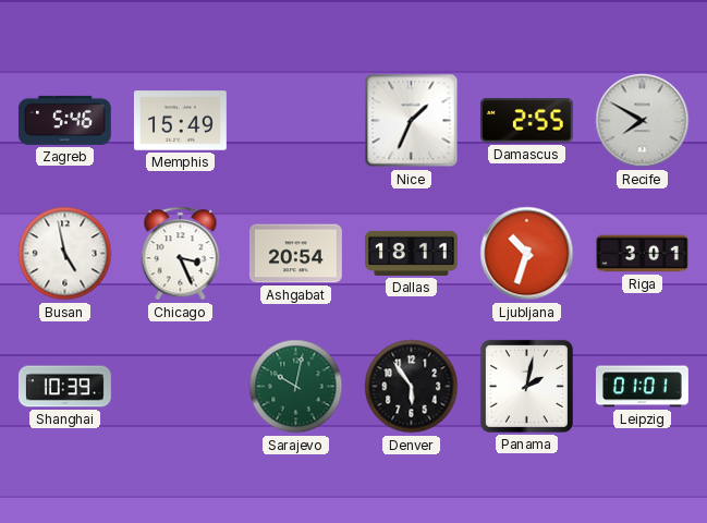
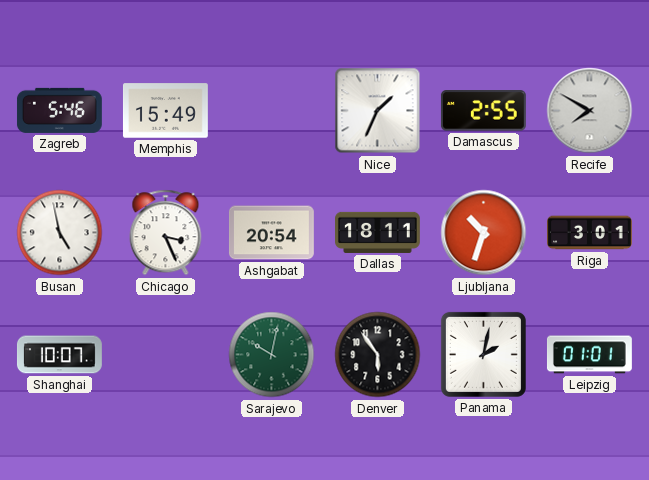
Shanghai: 10:39 -> 10:07 (59, 355)
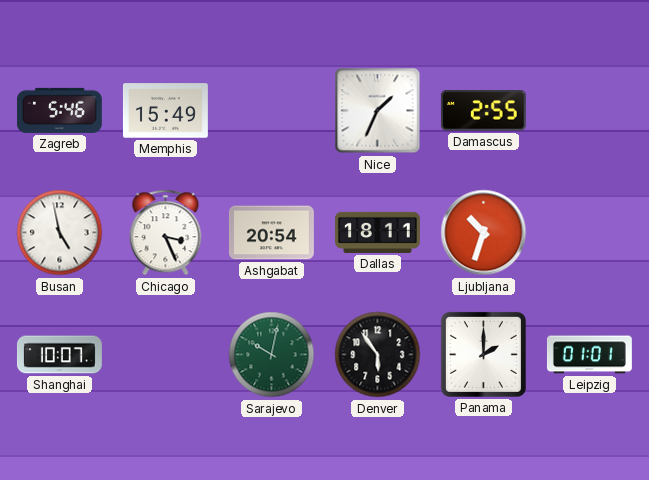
Recife: 7:50 -> none (590, 111)
Riga: 3:01 -> none (590, 233)
Panama: 2:02 -> 2:00 (483, 354)
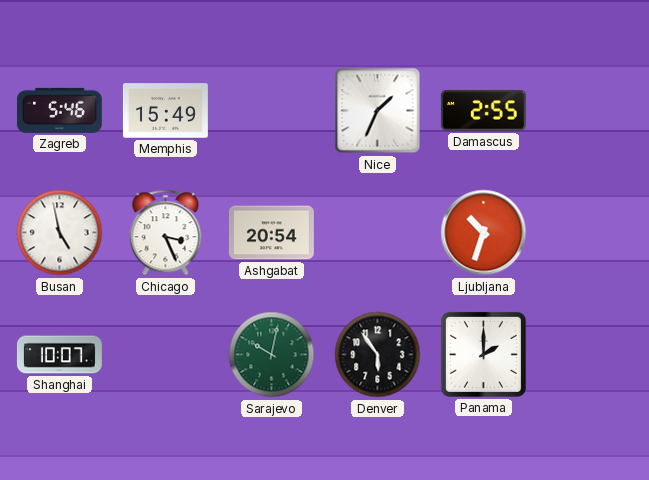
Dallas: 18:11 -> none (378, 232)
Leipzig: 01:01 -> none (589, 355)
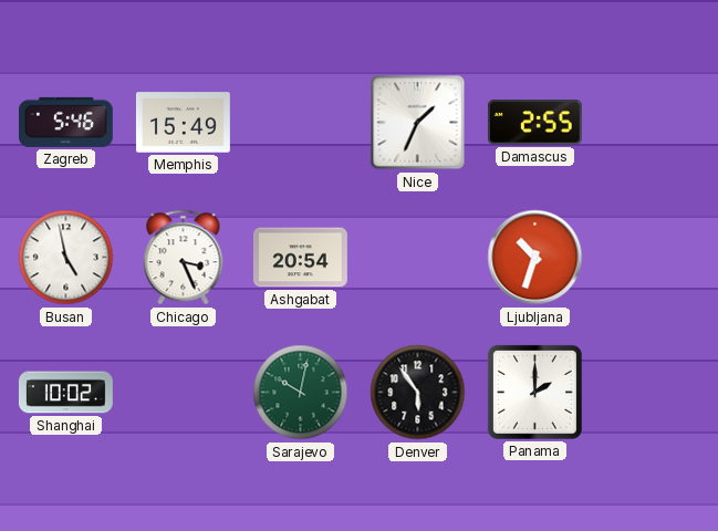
Shanghai: 10:07 -> 10:02 (65, 393)
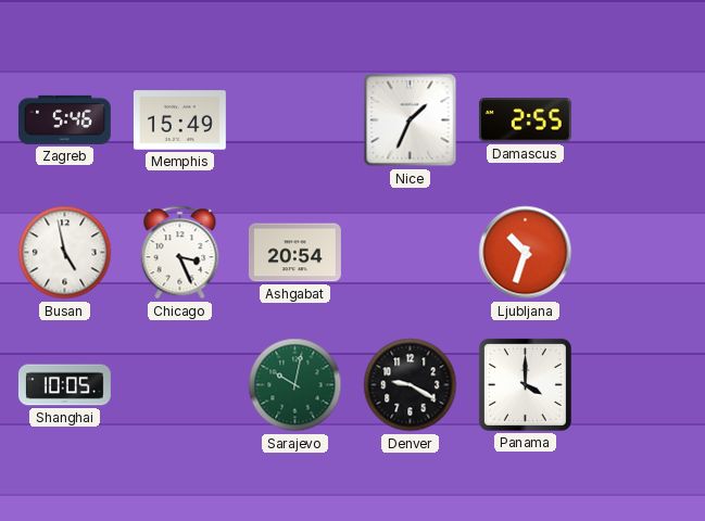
Shanghai: 10:02 -> 10:05 (64, 385)
Denver: 5:54 -> 9:20 (411, 385)
Panama: 2:00 -> 4:00 (525, 384)
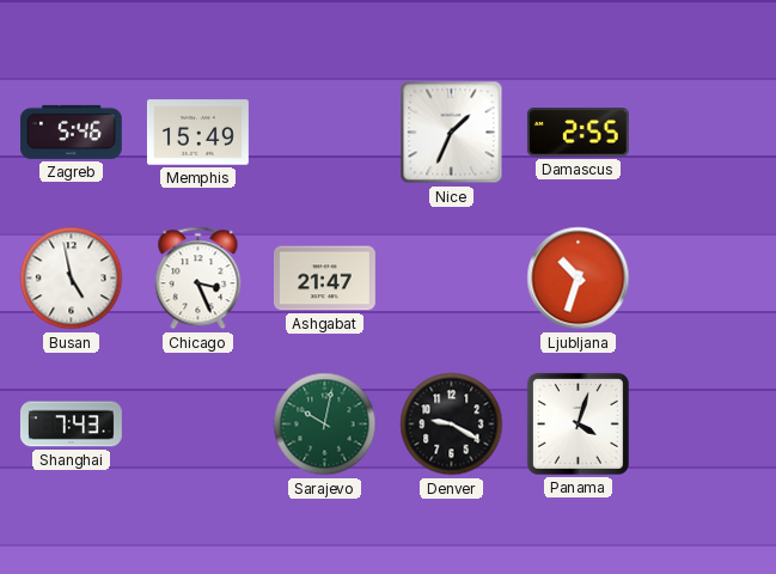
Ashgabat: 20:54 -> 21:47 (324, 279)
Shanghai: 10:05 -> 7:43 (71, 425)
Panama: 4:00 -> 4:03 (578, 423)
